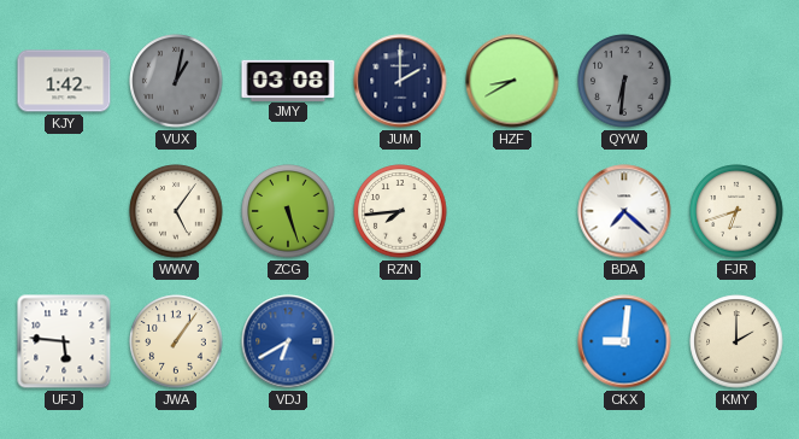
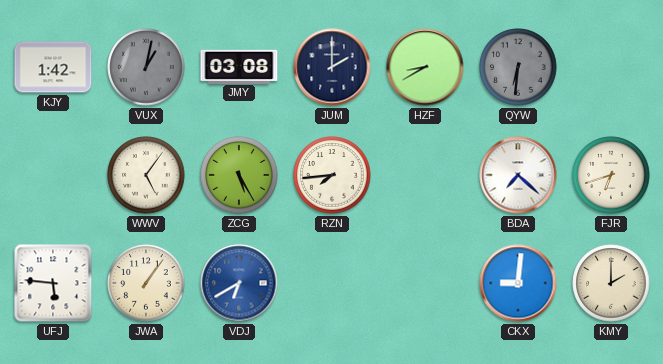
ZCG: 5:27 -> 5:25 (239, 175)
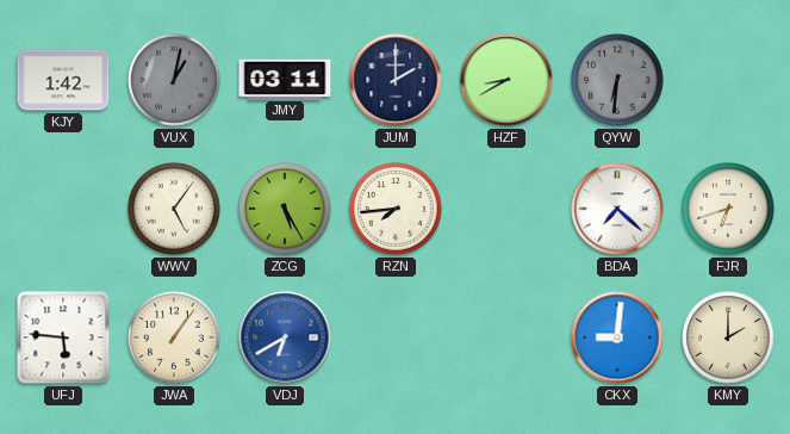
JMY: 03:08 -> 03:11 (285, 79)
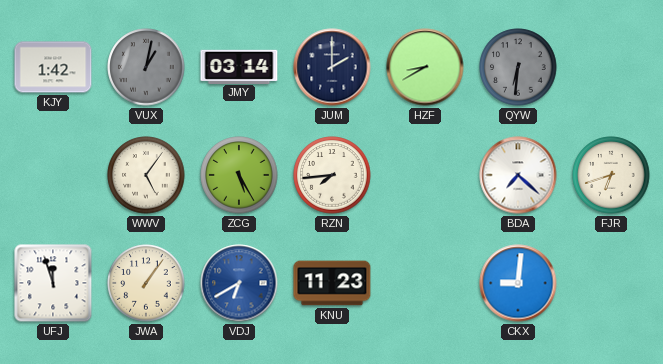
JMY: 03:11 -> 03:14 (239, 66)
UFJ: 5:46 -> 11:57 (53, 283)
KNU: none -> 11:23 (332, 283)
KMY: 2:00 -> none (728, 337)
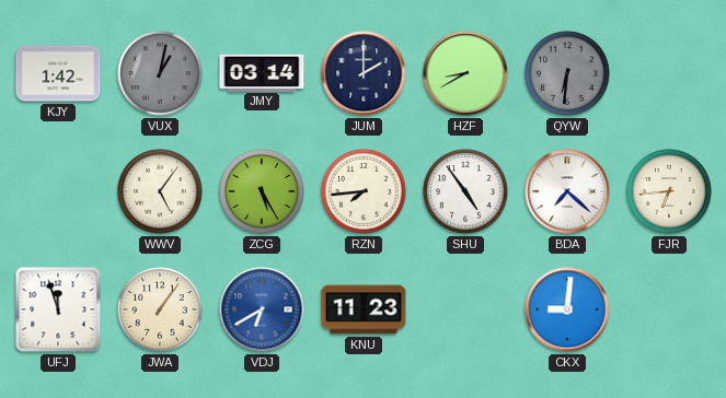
SHU: none -> 4:54 (465, 191)
FJR: 6:42 -> 6:44 (669, 191)
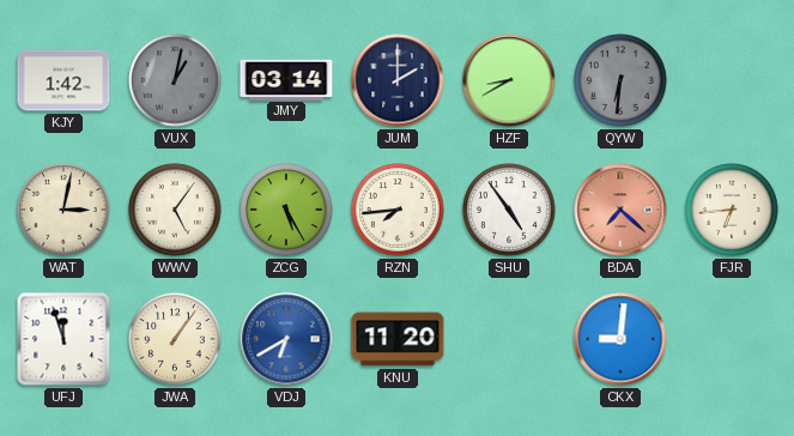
WAT: none -> 3:02 (63, 210)
BDA dial: white -> salmon (620, 210)
KNU: 11:23 -> 11:20 (398, 339)
